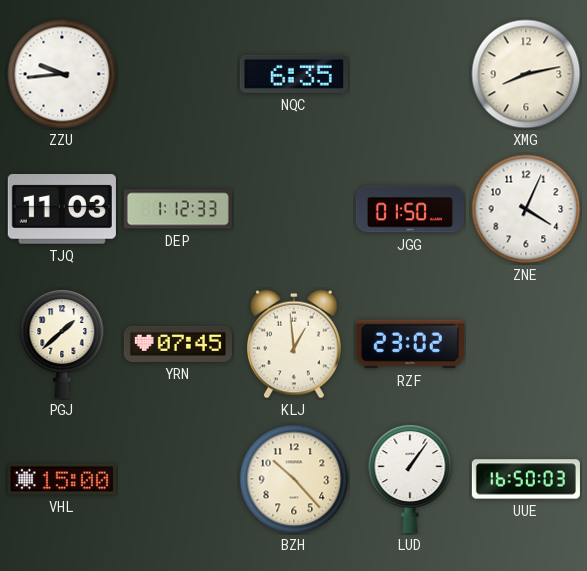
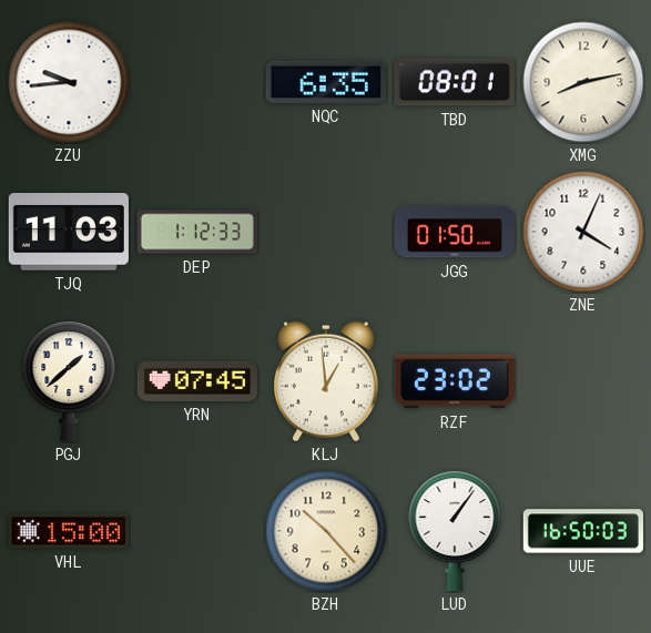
TBD: none -> 08:01 (455, 82)
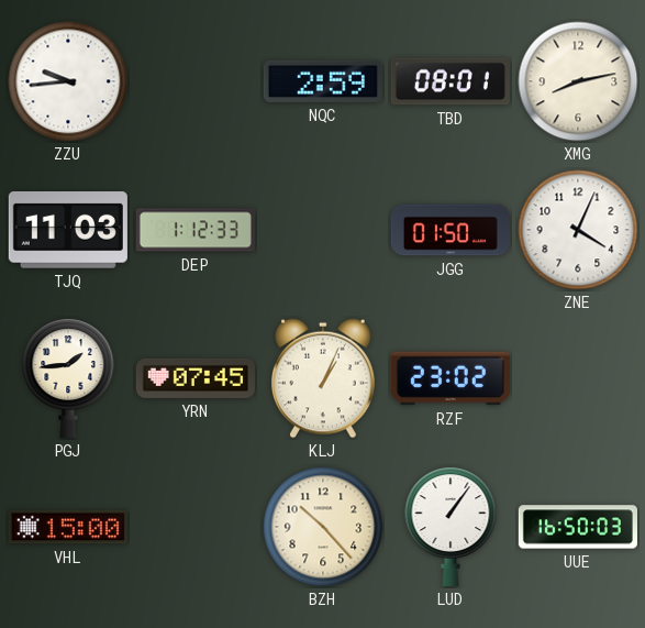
NQC: 6:35 -> 2:59 (323, 81)
PGJ: 1:38 -> 1:44 (68, 378)
KLJ: 12:59 -> 1:04 (324, 378)
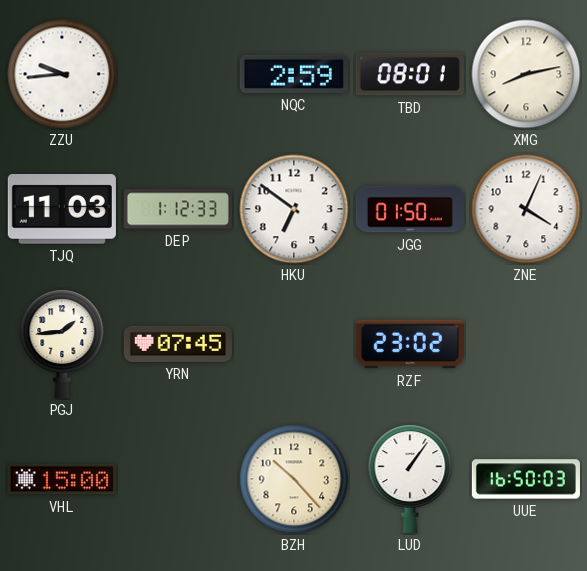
HKU: none -> 6:51 (294, 209)
KLJ: 1:04 -> none (324, 378)
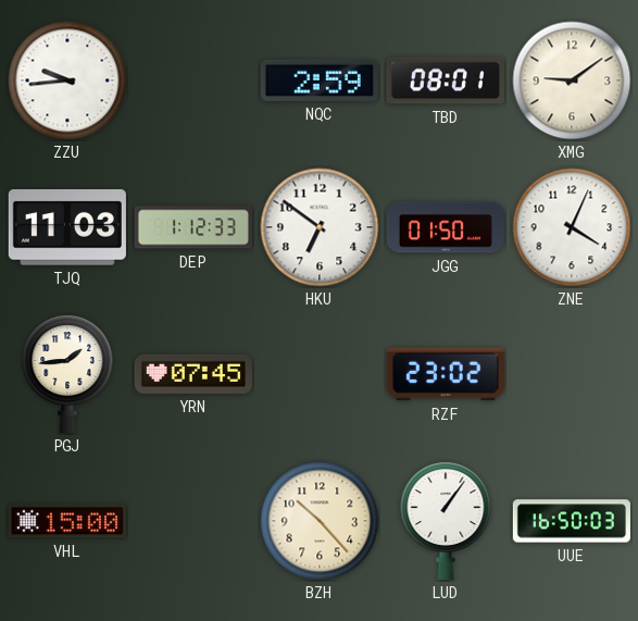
XMG: 8:13 -> 9:09 (572, 80)
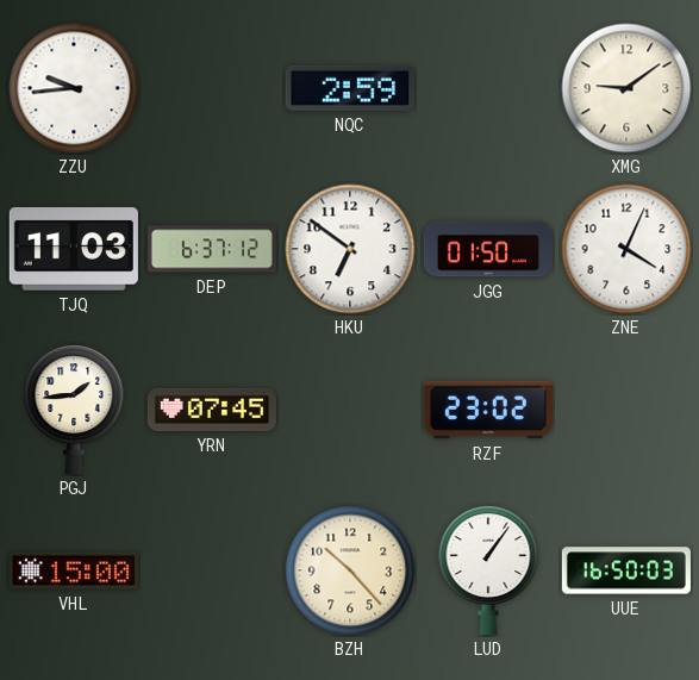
TBD: 08:01 -> none (446, 80)
DEP: 1:12 -> 6:37 (212, 249)
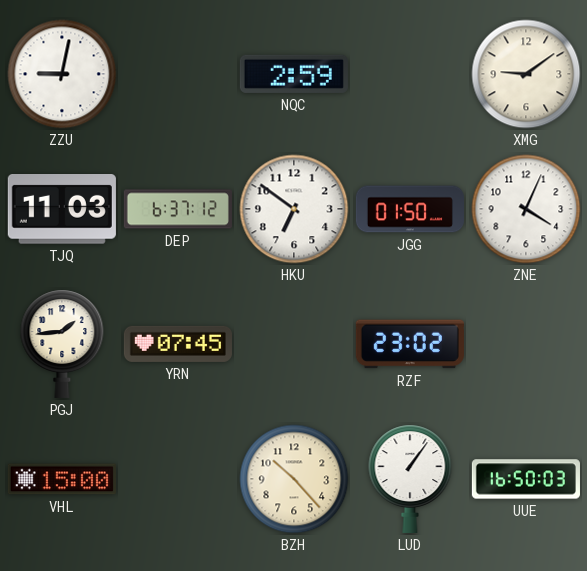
ZZU: 9:44 -> 9:02 (62, 74)
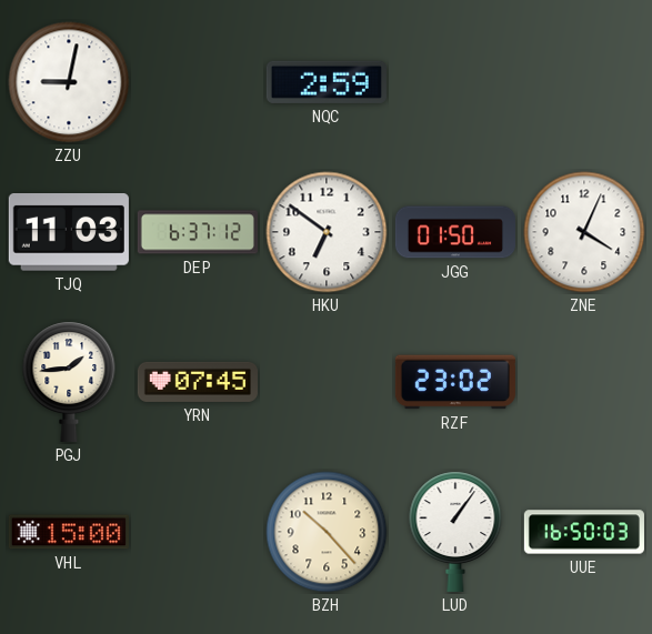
XMG: 9:09 -> none (526, 74)
